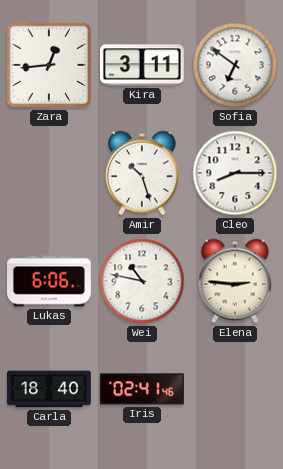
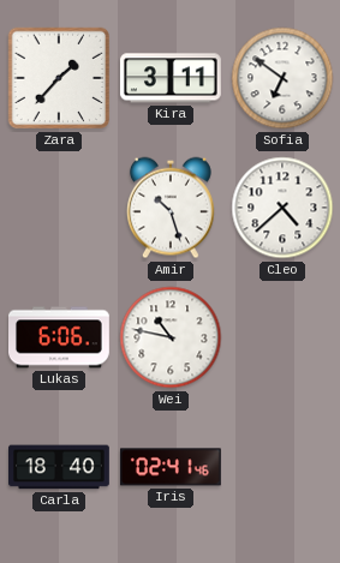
Zara: 12:44 -> 1:37 (59, 78)
Cleo: 8:15 -> 4:38 (282, 208)
Elena: 2:46 -> none (235, 281)
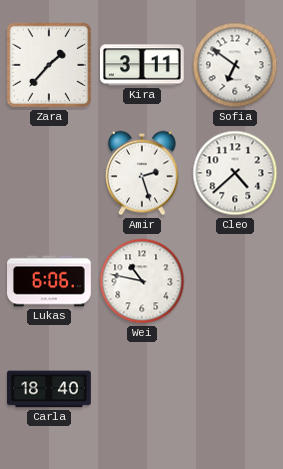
Amir: 10:27 -> 2:27 (142, 173)
Iris: 02:41 -> none (171, 467)
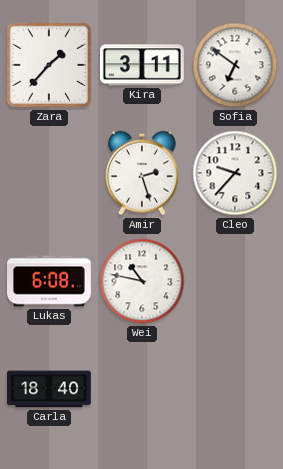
Cleo: 4:38 -> 9:37 (235, 173)
Lukas: 6:06 -> 6:08 (50, 281)
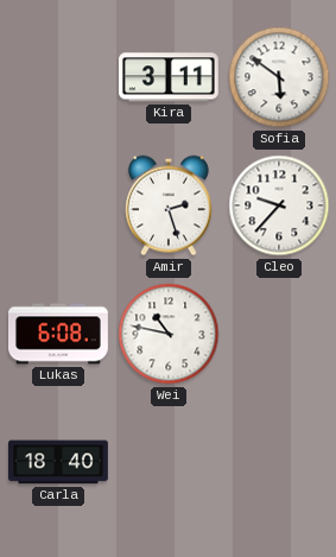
Zara: 1:37 -> none (49, 65)
Sofia: 6:51 -> 5:51 (279, 77)
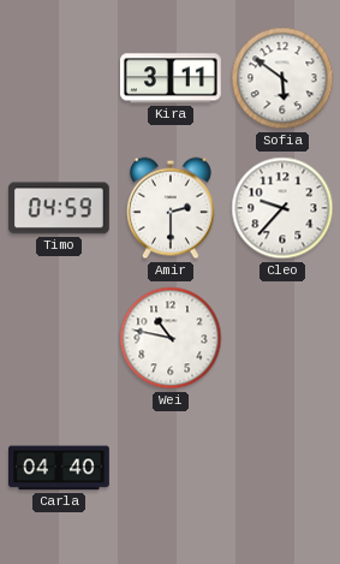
Timo: none -> 04:59 (59, 208)
Amir: 2:27 -> 2:30 (171, 208)
Lukas: 6:08 -> none (59, 334)
Carla: 18:40 -> 04:40 (60, 468)
